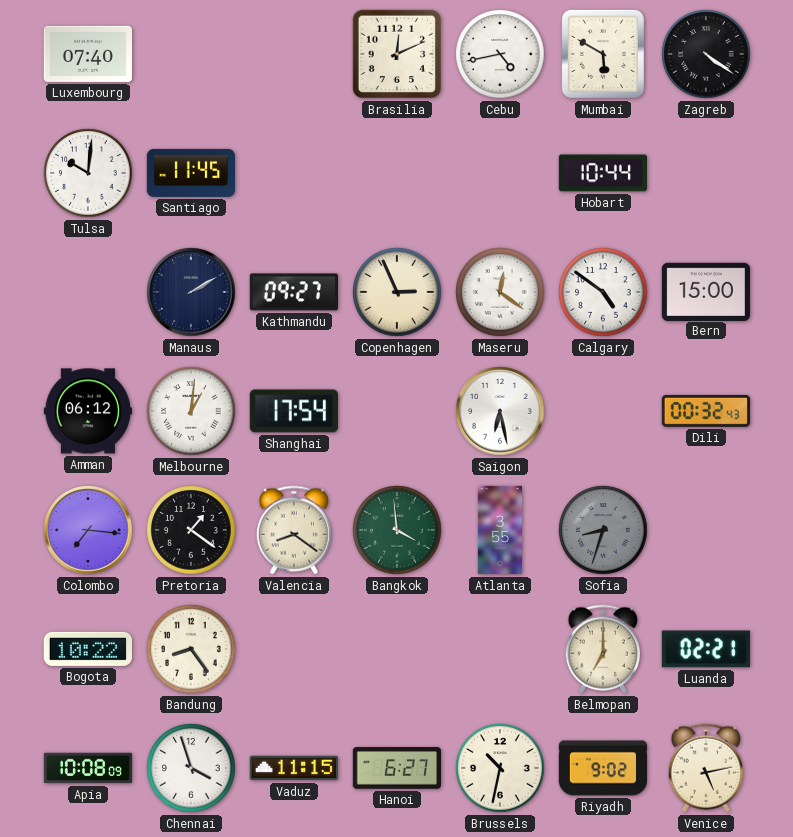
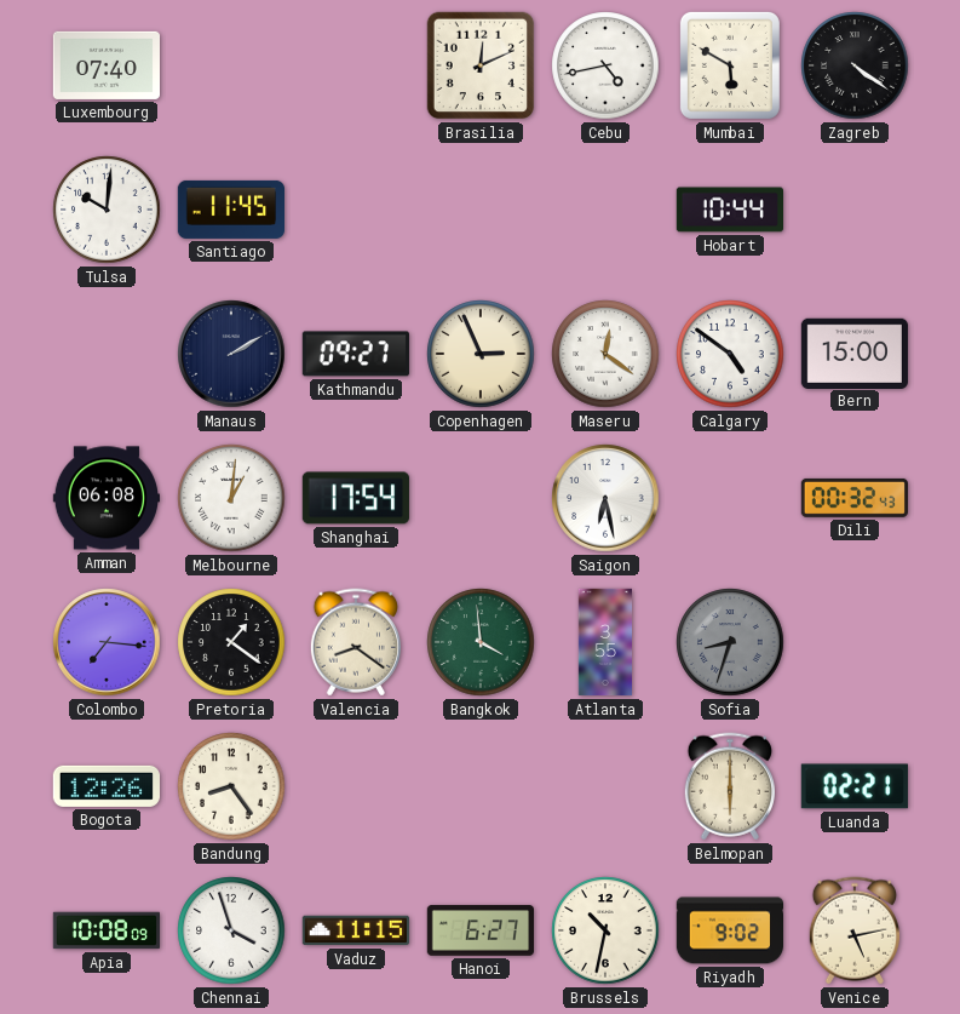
Amman: 06:12 -> 06:08 (105, 498)
Bogota: 10:22 -> 12:26 (107, 786)
Belmopan: 7:00 -> 6:00 (729, 786)
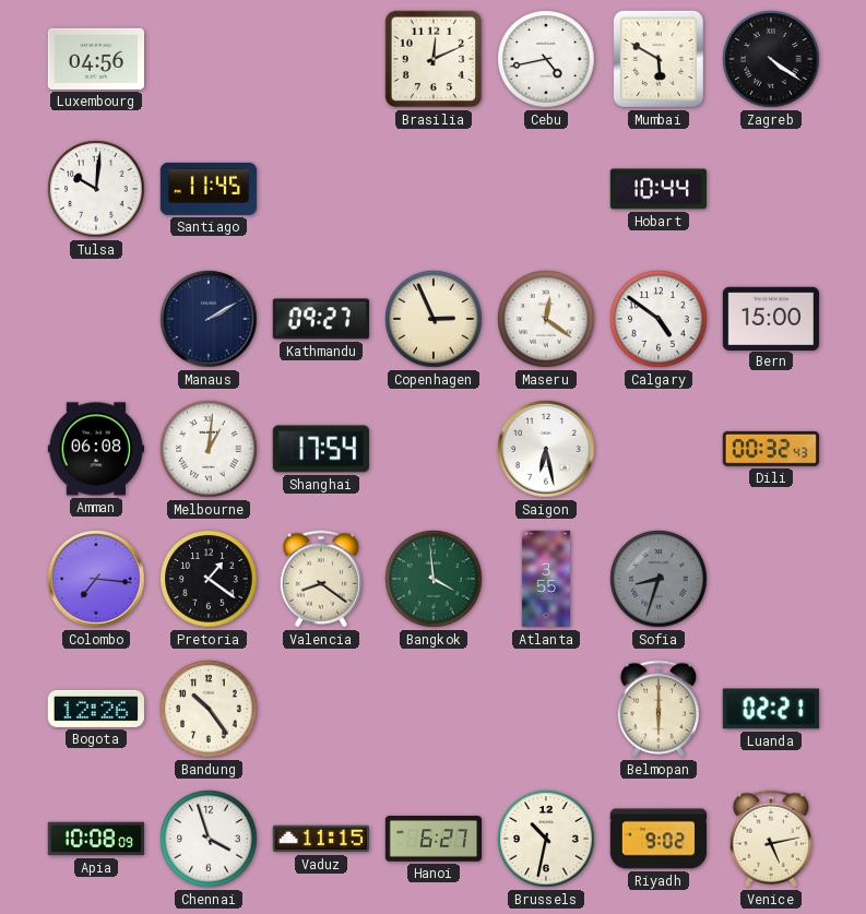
Luxembourg: 07:40 -> 04:56 (95, 59)
Bandung: 8:24 -> 10:24 (209, 709)
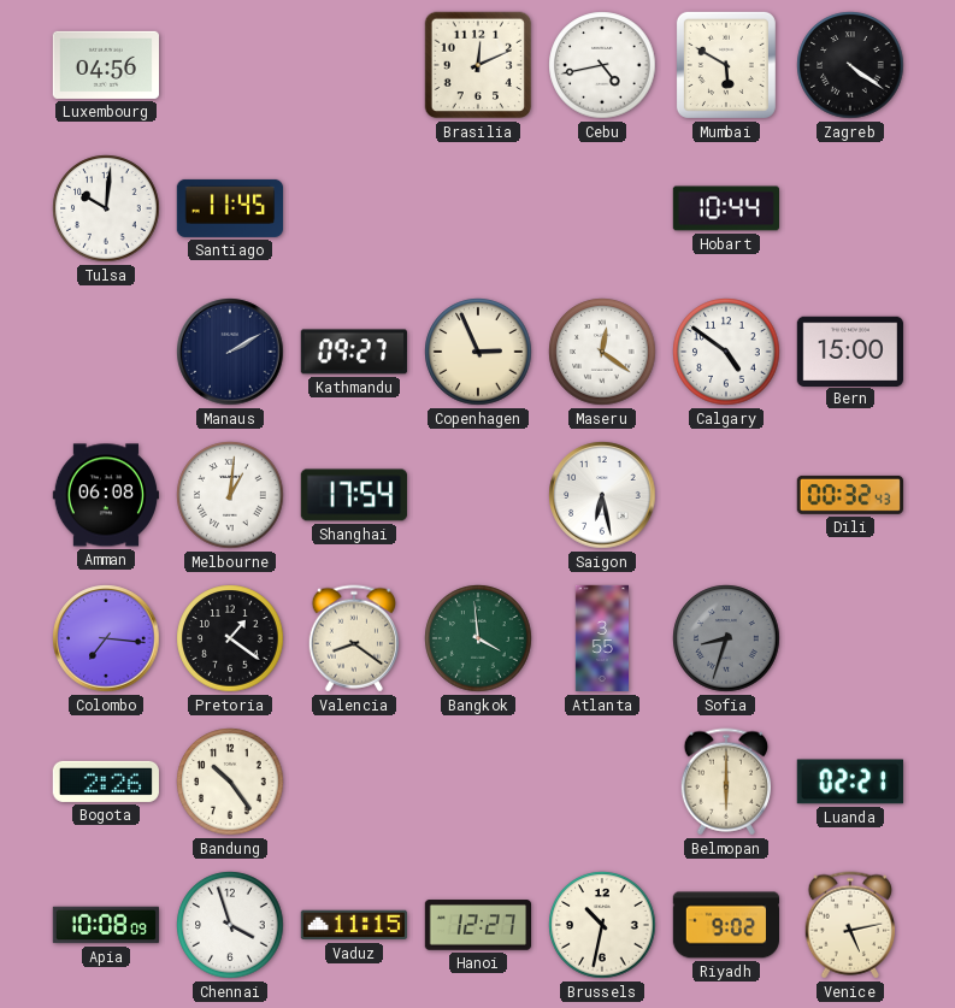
Bogota: 12:26 -> 2:26 (106, 782)
Hanoi: 6:27 -> 12:27 (477, 925)
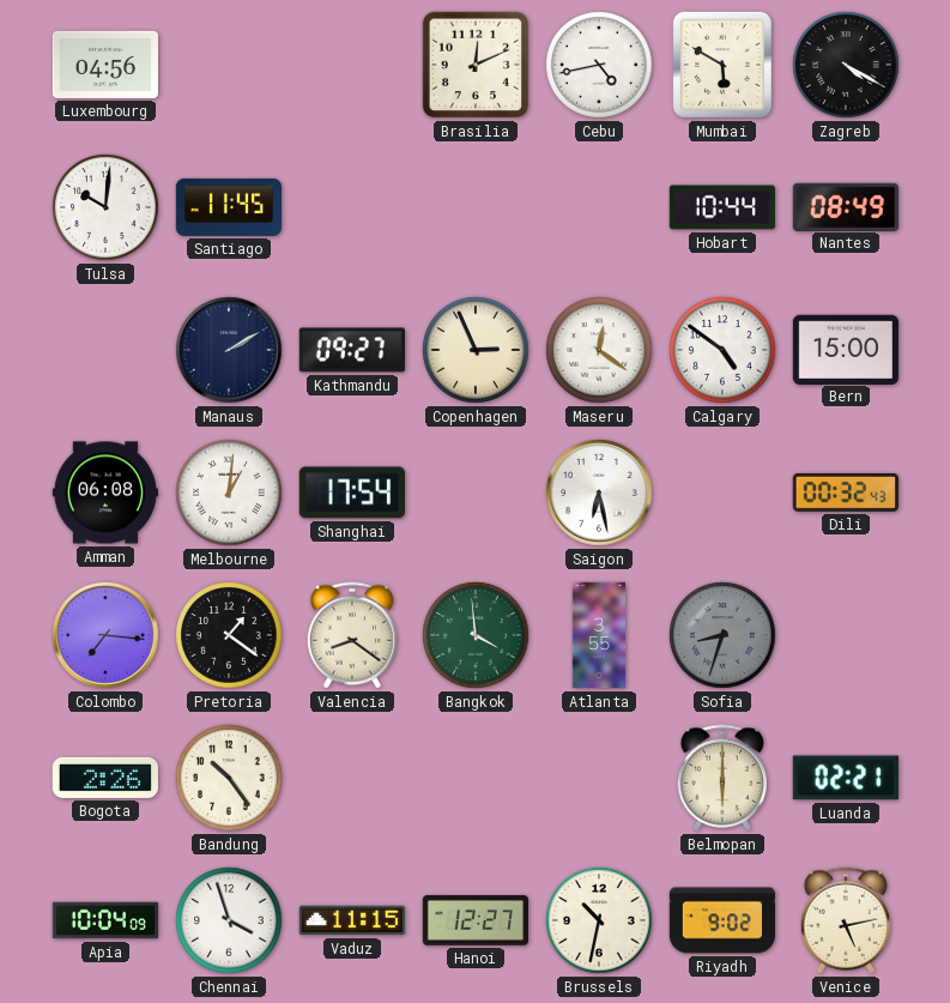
Zagreb: 4:21 -> 4:20 (846, 65)
Nantes: none -> 08:49 (846, 206)
Apia: 10:08 -> 10:04 (104, 920)
